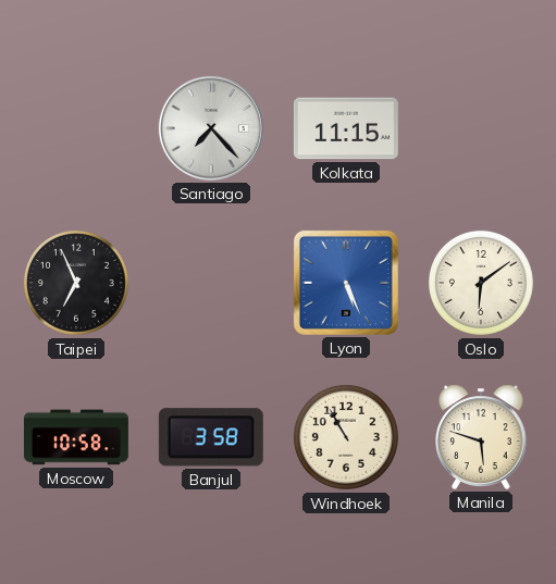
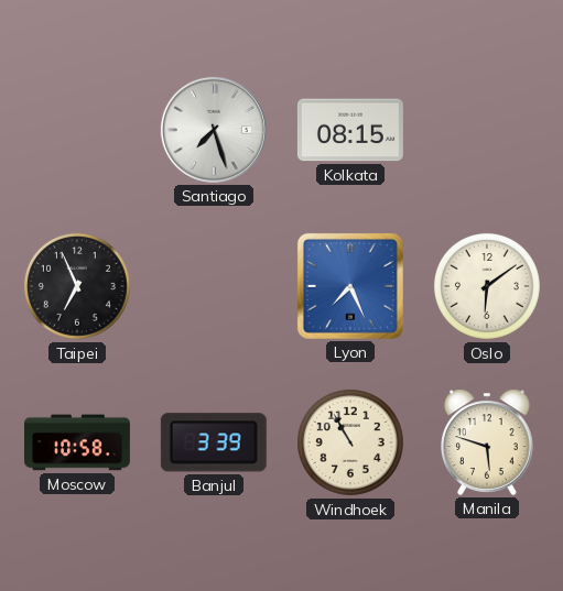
Santiago: 7:23 -> 7:27 (214, 130)
Kolkata: 11:15 -> 08:15 (350, 130)
Lyon: 5:26 -> 7:26 (350, 286)
Banjul: 3:58 -> 3:39 (214, 442)
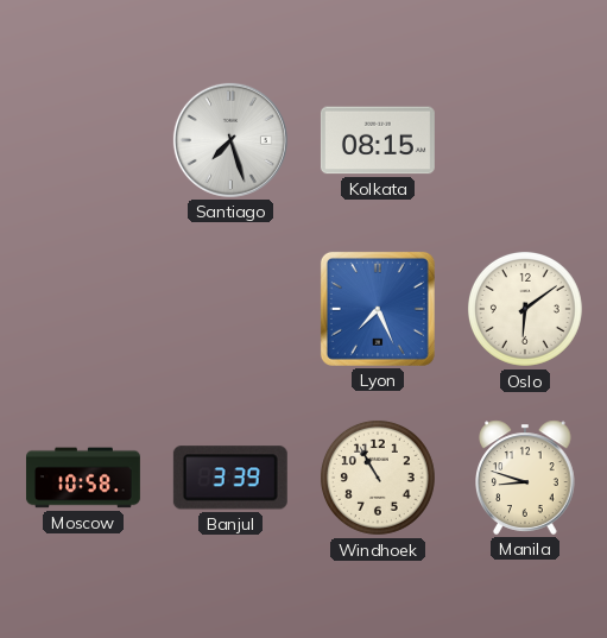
Taipei: 6:56 -> none (77, 286)
Manila: 5:48 -> 8:48 (525, 478)
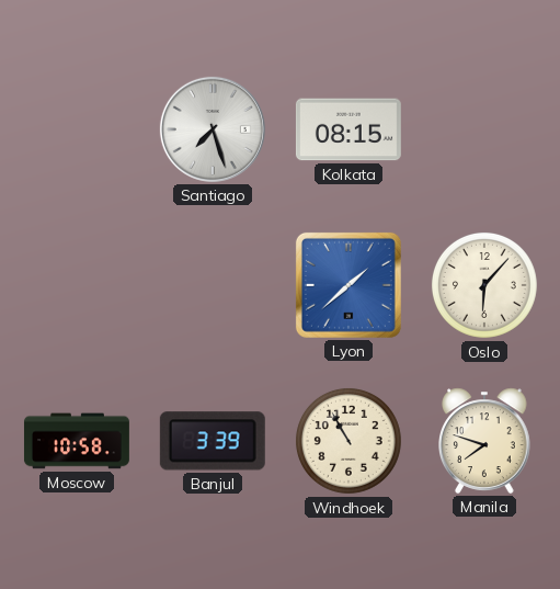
Lyon: 7:26 -> 1:38 (348, 285)
Oslo: 6:09 -> 6:07 (484, 285)
Manila: 8:48 -> 7:48 (484, 441)
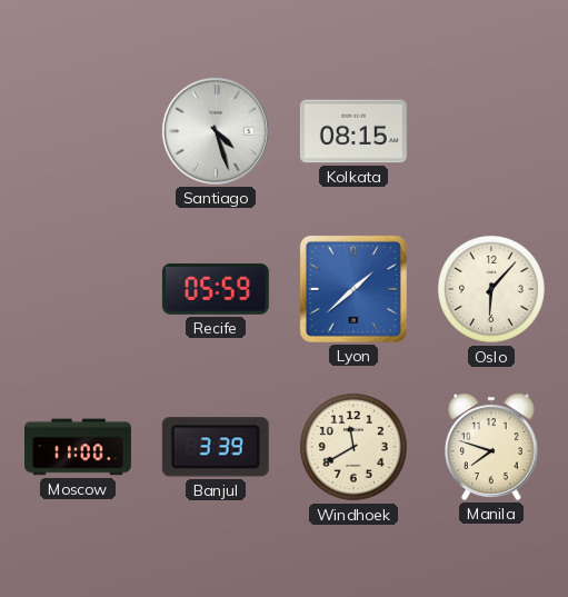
Santiago: 7:27 -> 4:27 (216, 131)
Recife: none -> 05:59 (216, 289)
Moscow: 10:58 -> 11:00 (78, 447)
Windhoek: 10:55 -> 11:40 (353, 447)
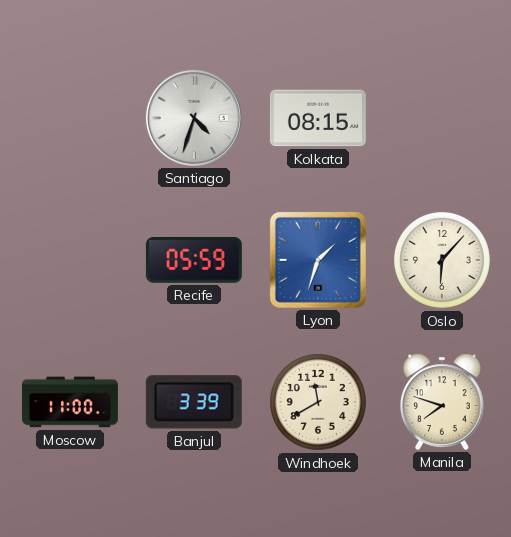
Santiago: 4:27 -> 4:33 (194, 118)
Lyon: 1:38 -> 1:33 (318, 260)
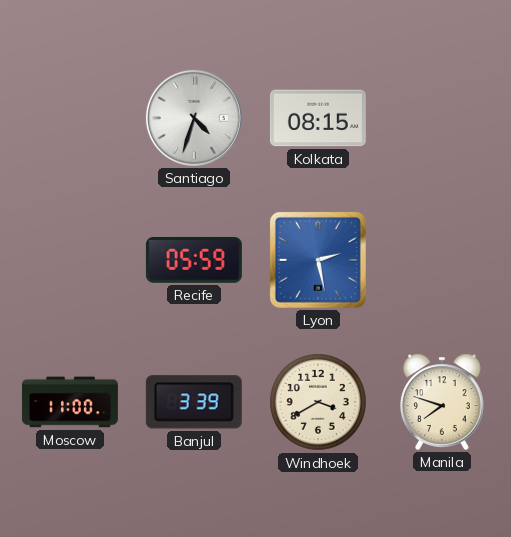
Lyon: 1:33 -> 2:28 (318, 260)
Oslo: 6:07 -> none (442, 260)
Windhoek: 11:40 -> 3:40 (318, 402)
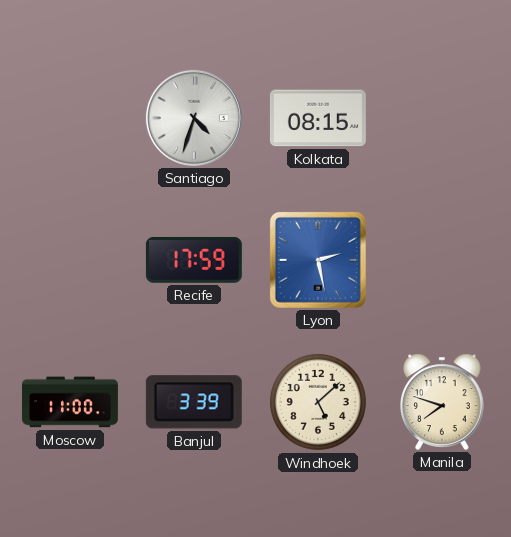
Recife: 05:59 -> 17:59 (194, 260)
Windhoek: 3:40 -> 5:08 (318, 402)
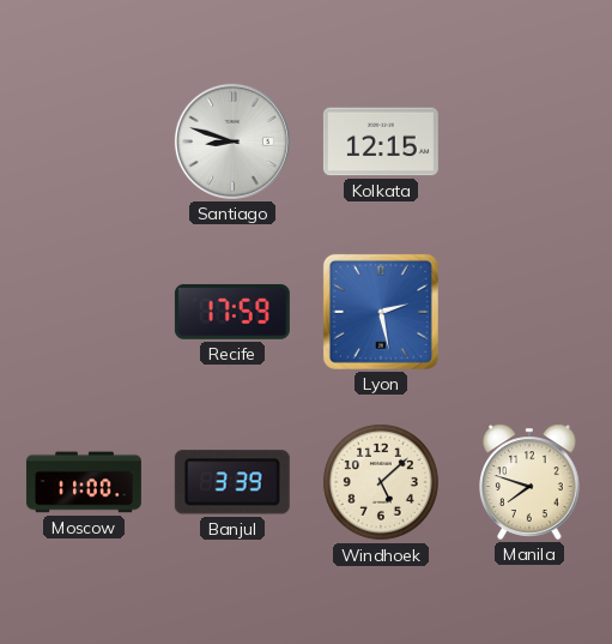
Santiago: 4:33 -> 8:48 (232, 142)
Kolkata: 08:15 -> 12:15 (381, 142)
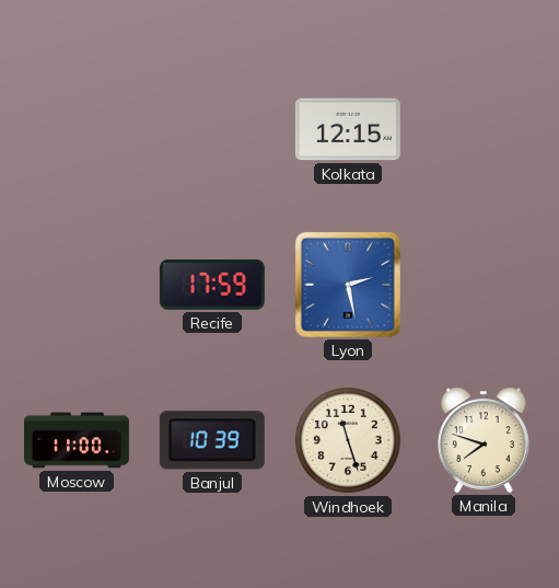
Santiago: 8:48 -> none (232, 142)
Banjul: 3:39 -> 10:39 (212, 440)
Windhoek: 5:08 -> 11:27 (348, 440)
